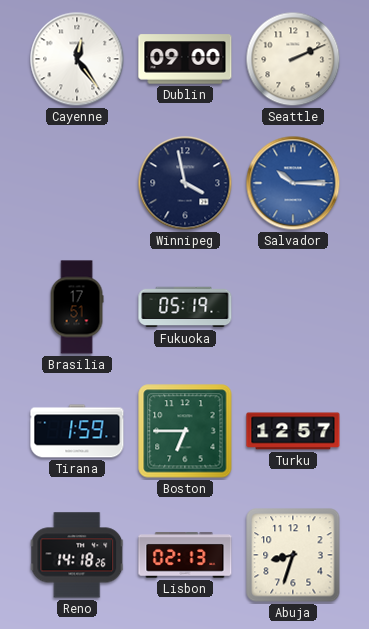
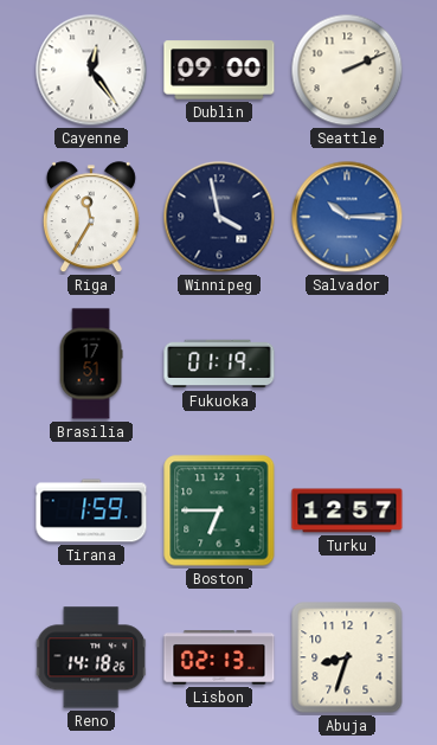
Riga: none -> 11:35 (91, 218)
Fukuoka: 05:19 -> 01:19 (219, 364)
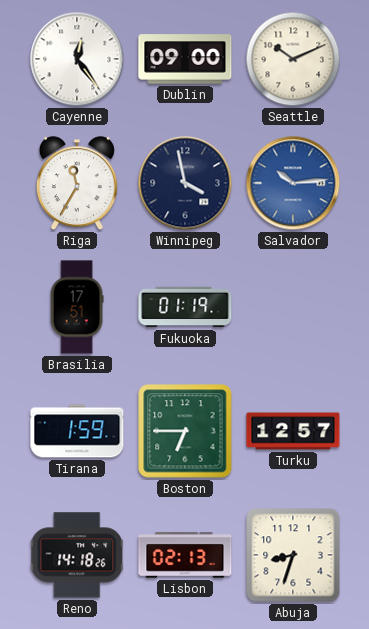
Seattle: 2:11 -> 10:11 (293, 59)
Salvador: 10:15 -> 10:14 (293, 183)
